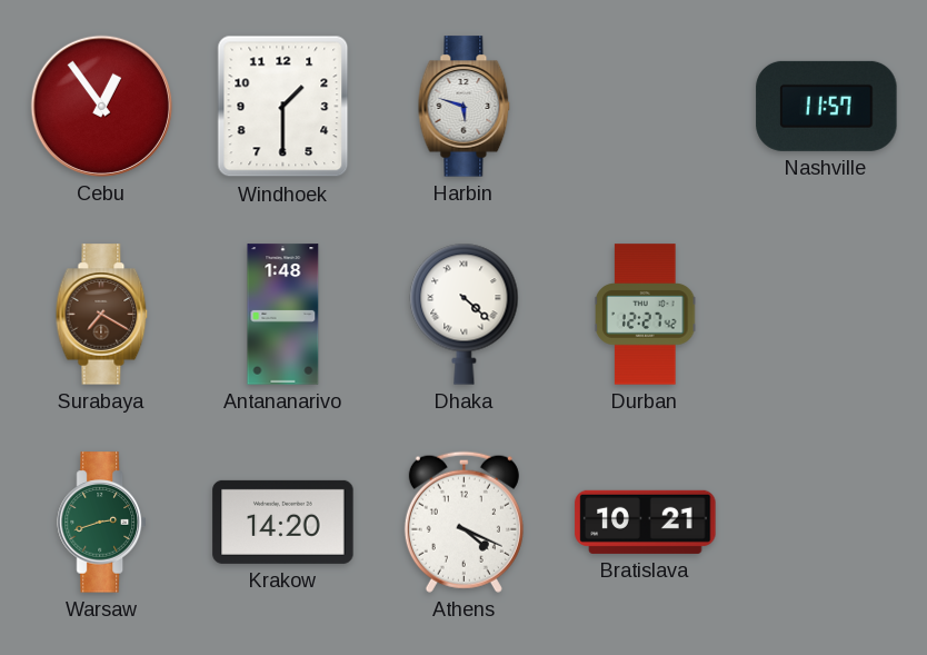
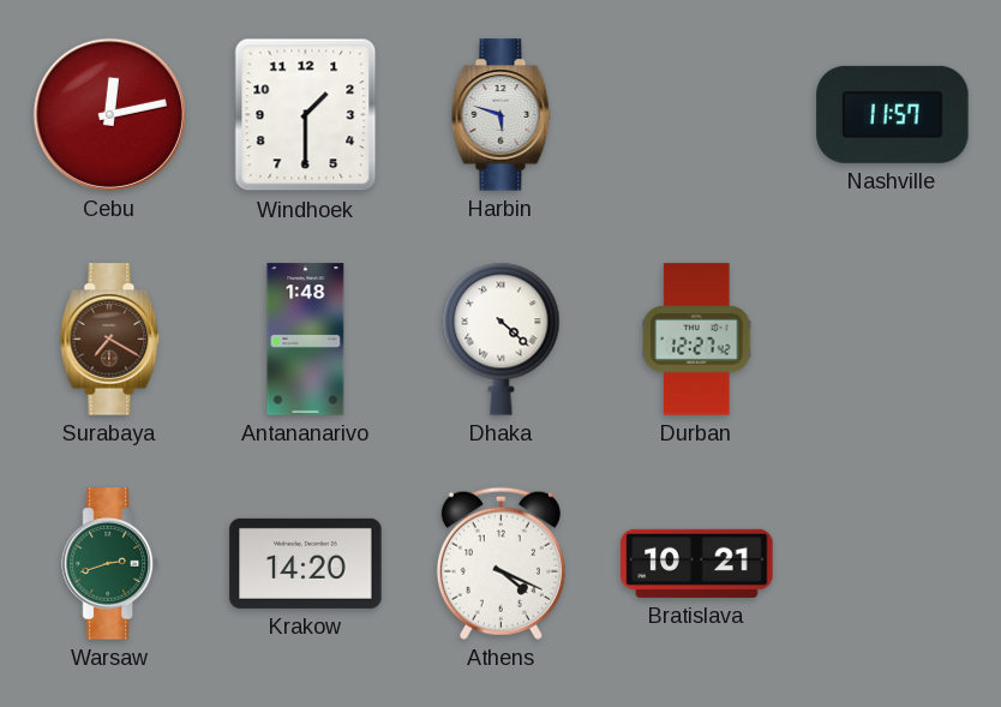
Cebu: 12:54 -> 12:13 (109, 114)
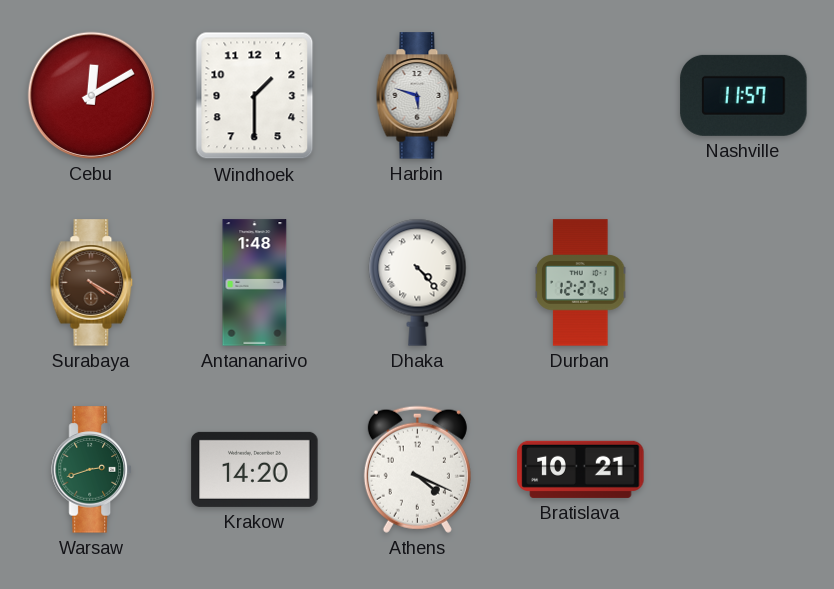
Cebu: 12:13 -> 12:10 (91, 95)
Surabaya: 7:20 -> 4:20 (92, 283)
Dhaka: 4:22 -> 4:23 (418, 282)
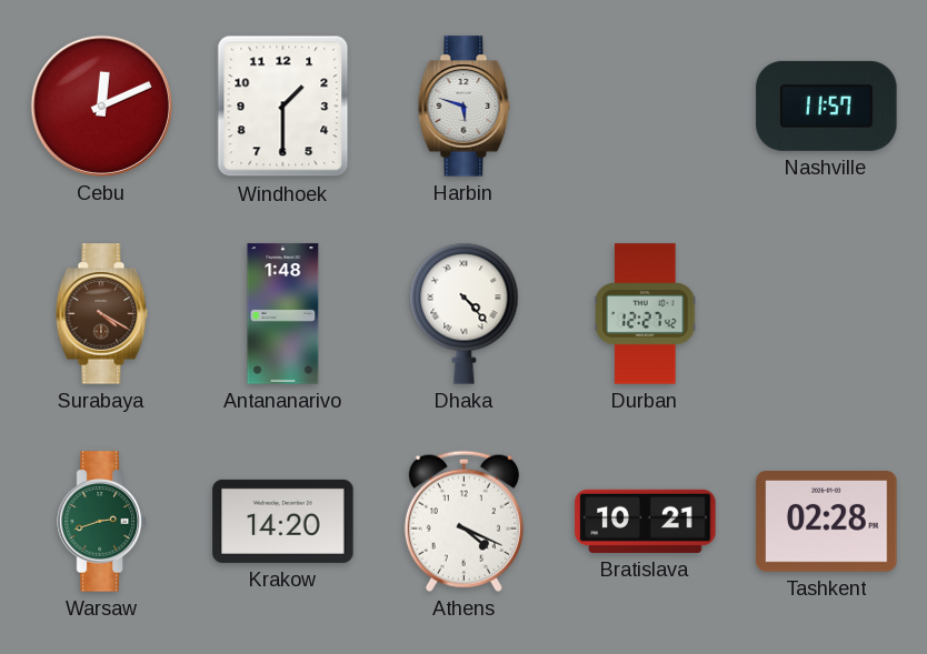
Cebu: 12:10 -> 12:11 (101, 105)
Tashkent: none -> 02:28 (827, 522)
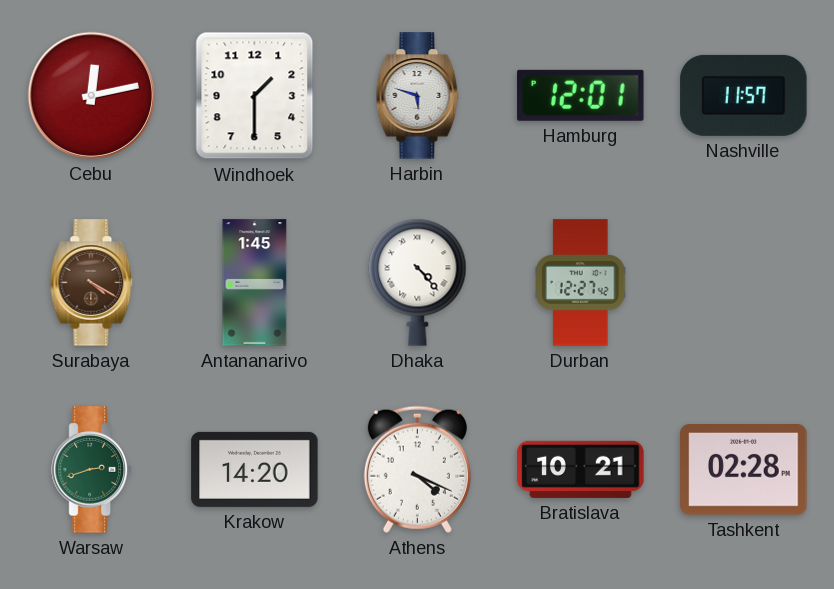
Cebu: 12:11 -> 12:13 (91, 95)
Hamburg: none -> 12:01 (581, 95)
Antananarivo: 1:48 -> 1:45 (255, 283)
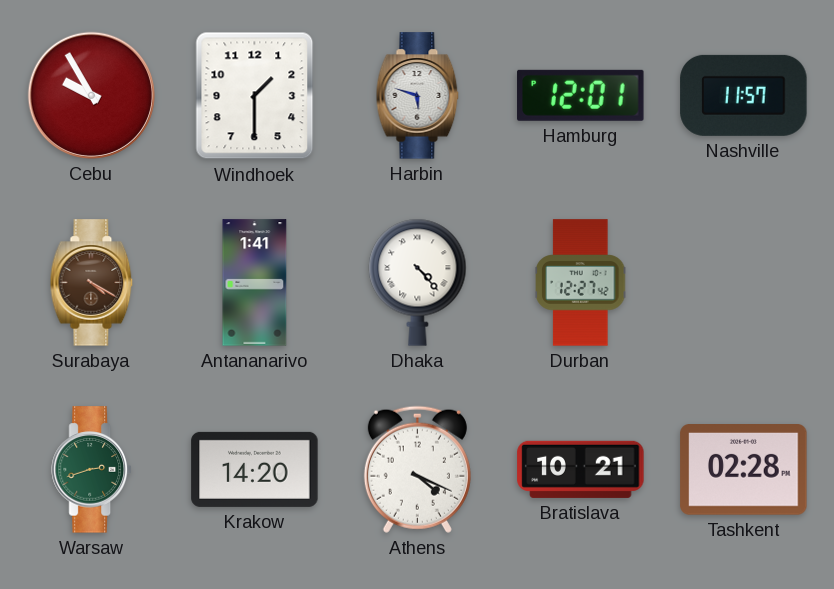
Cebu: 12:13 -> 9:55 (91, 95)
Antananarivo: 1:45 -> 1:41 (255, 283)
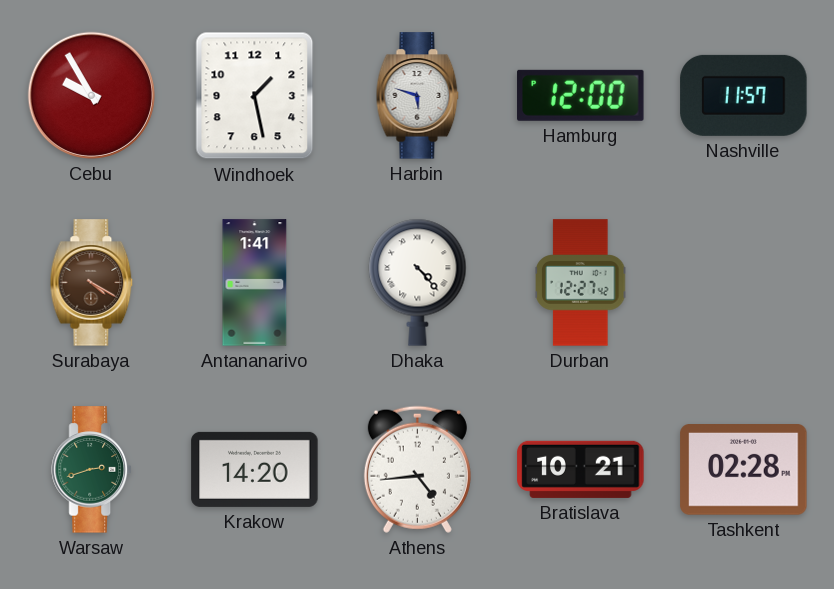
Windhoek: 1:30 -> 1:28 (255, 96)
Hamburg: 12:01 -> 12:00 (581, 95)
Athens: 4:19 -> 4:44 (417, 469)
